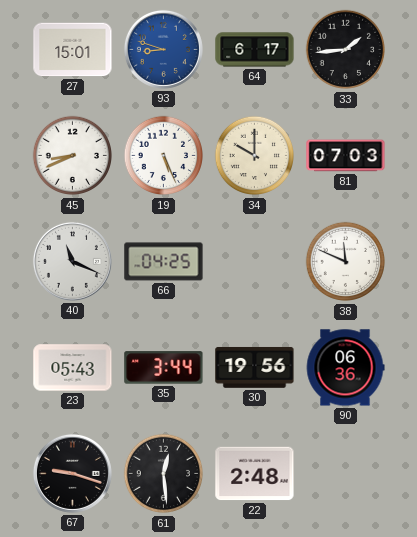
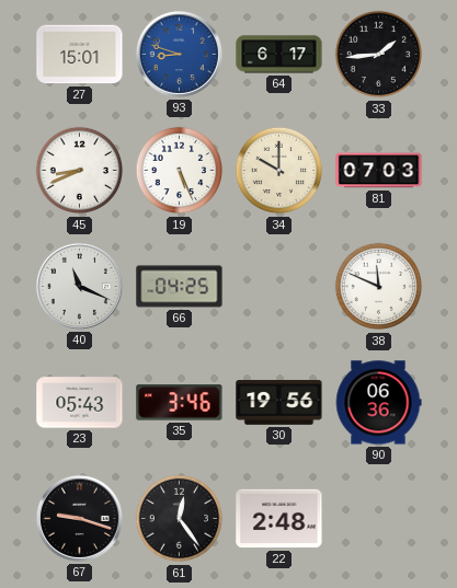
35: 3:44 -> 3:46 (180, 403)
61: 12:29 -> 12:24 (180, 519)
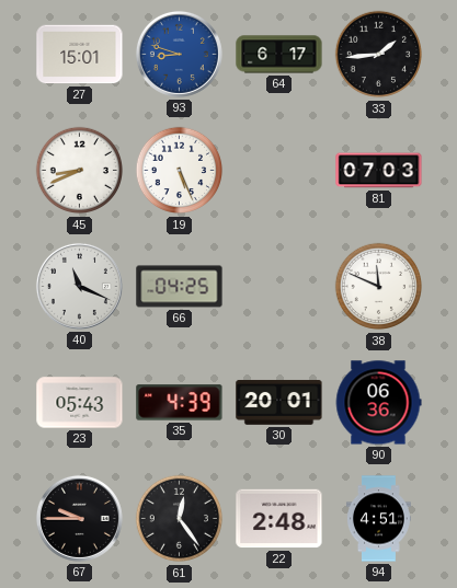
34: 10:00 -> none (279, 171)
35: 3:46 -> 4:39 (180, 403)
30: 19:56 -> 20:01 (279, 403)
67: 9:18 -> 9:45 (79, 518)
94: none -> 4:51 (378, 519)
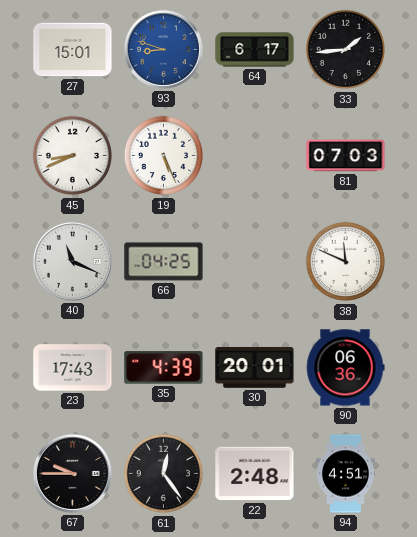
23: 05:43 -> 17:43 (73, 368)
